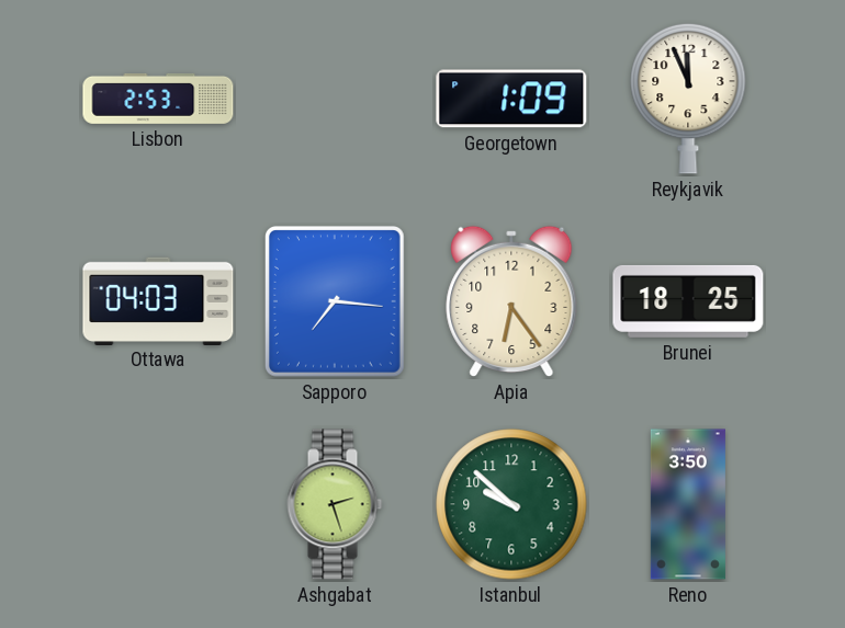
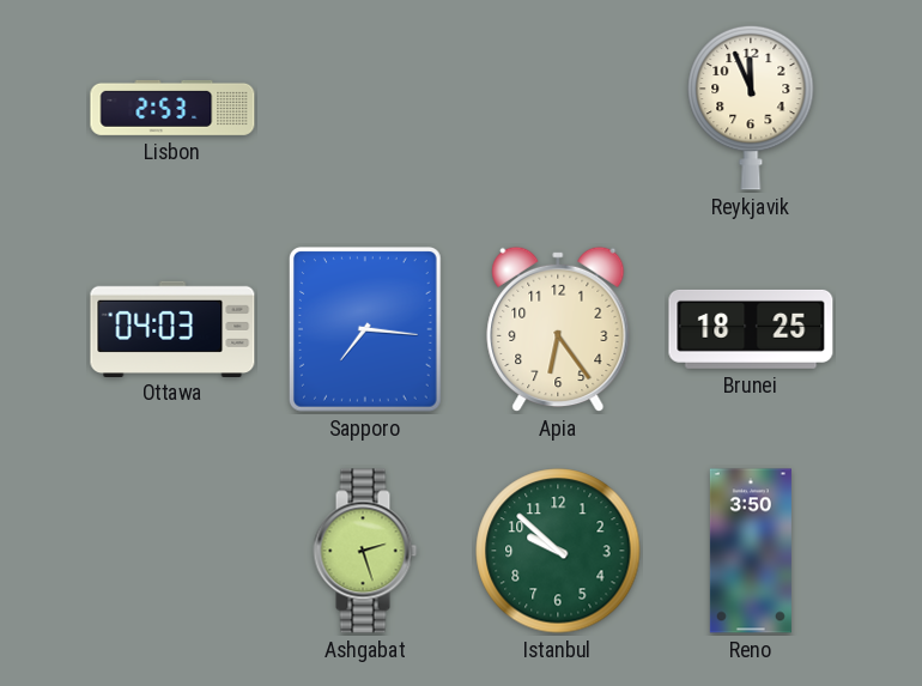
Georgetown: 1:09 -> none (511, 99)
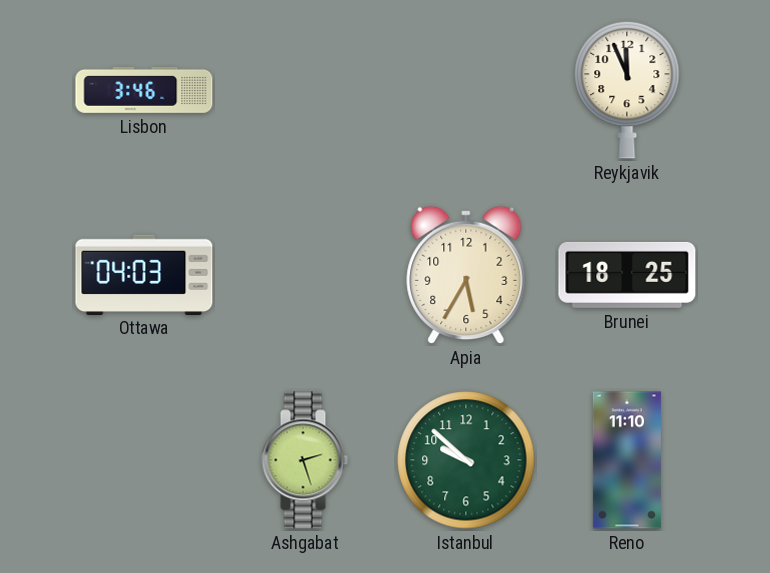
Lisbon: 2:53 -> 3:46 (144, 90)
Sapporo: 7:16 -> none (365, 330)
Apia: 6:24 -> 5:35 (466, 275)
Reno: 3:50 -> 11:10 (627, 460)
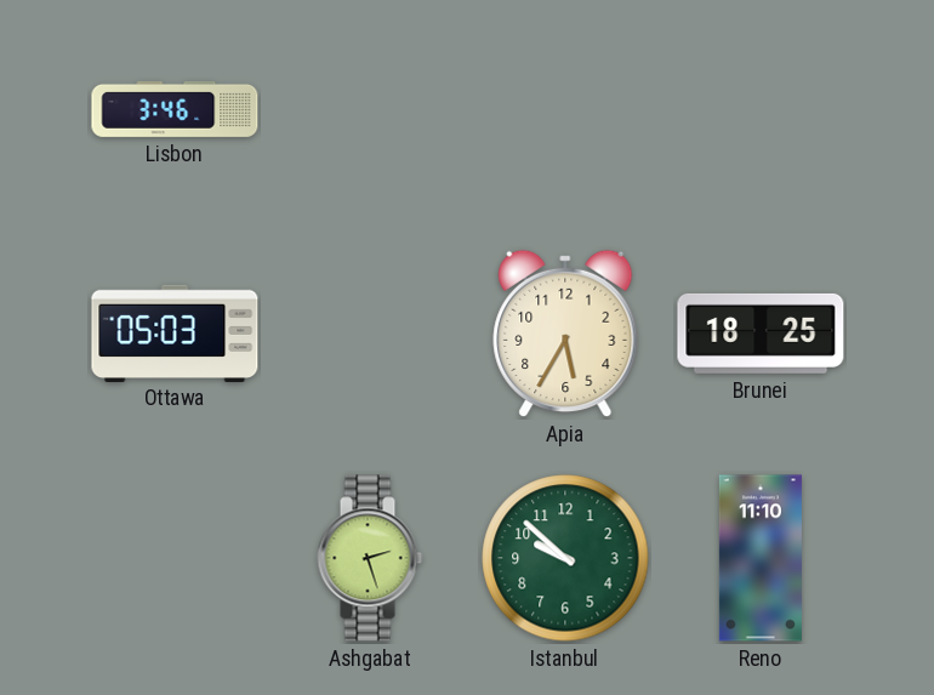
Reykjavik: 11:56 -> none (627, 90)
Ottawa: 04:03 -> 05:03 (175, 332)
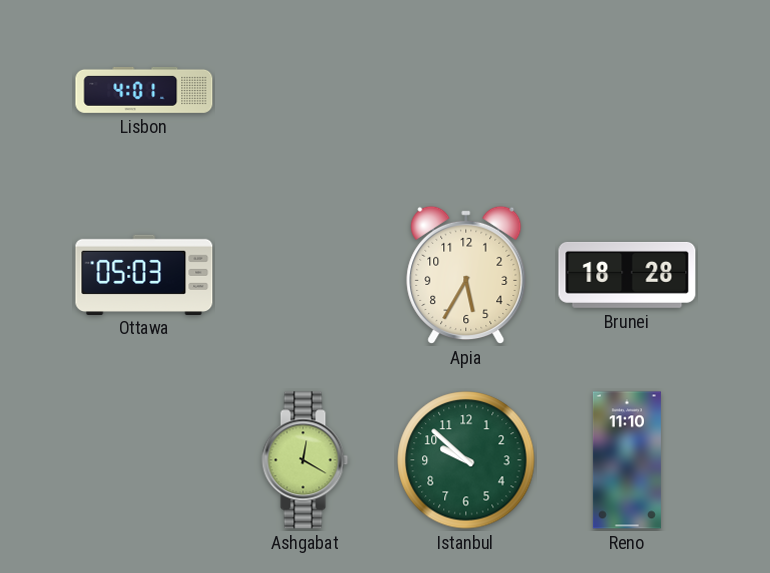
Lisbon: 3:46 -> 4:01 (144, 90)
Brunei: 18:25 -> 18:28 (627, 275)
Ashgabat: 2:27 -> 12:20 (305, 460)
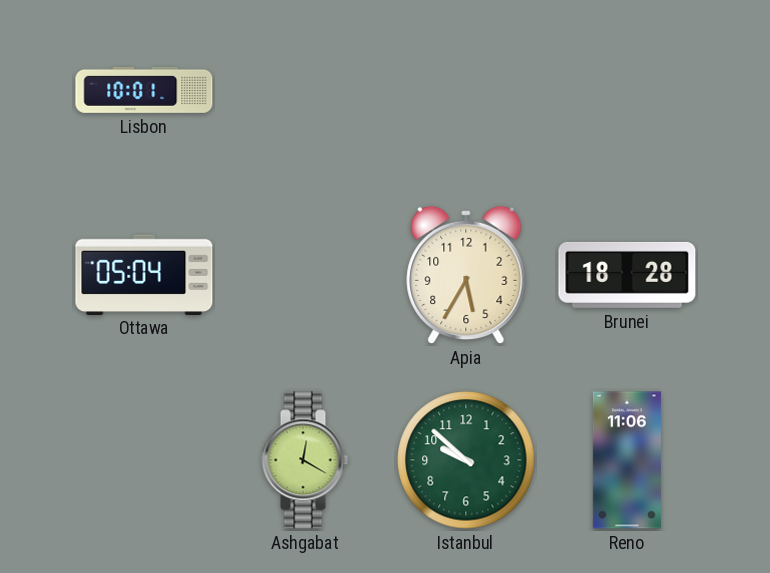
Lisbon: 4:01 -> 10:01 (144, 90)
Ottawa: 05:03 -> 05:04 (144, 274)
Reno: 11:10 -> 11:06 (627, 460)
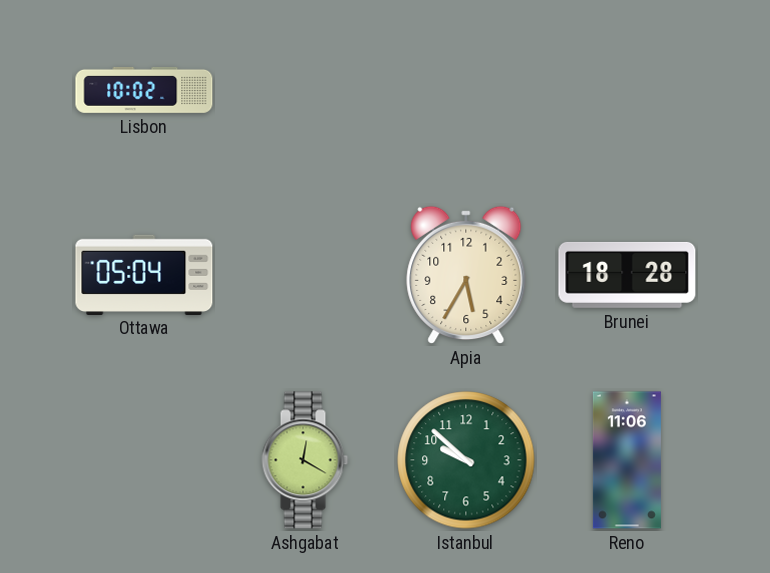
Lisbon: 10:01 -> 10:02 (144, 90)
